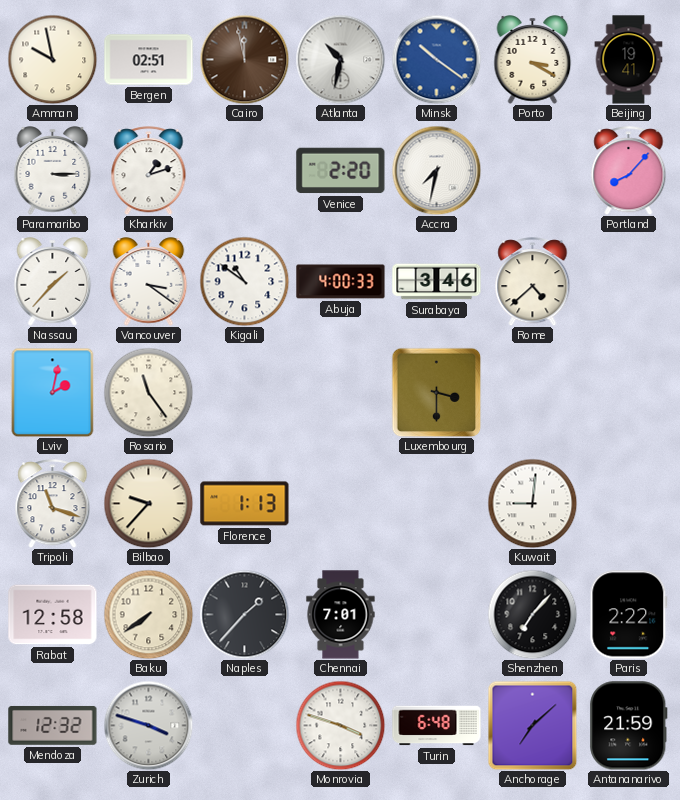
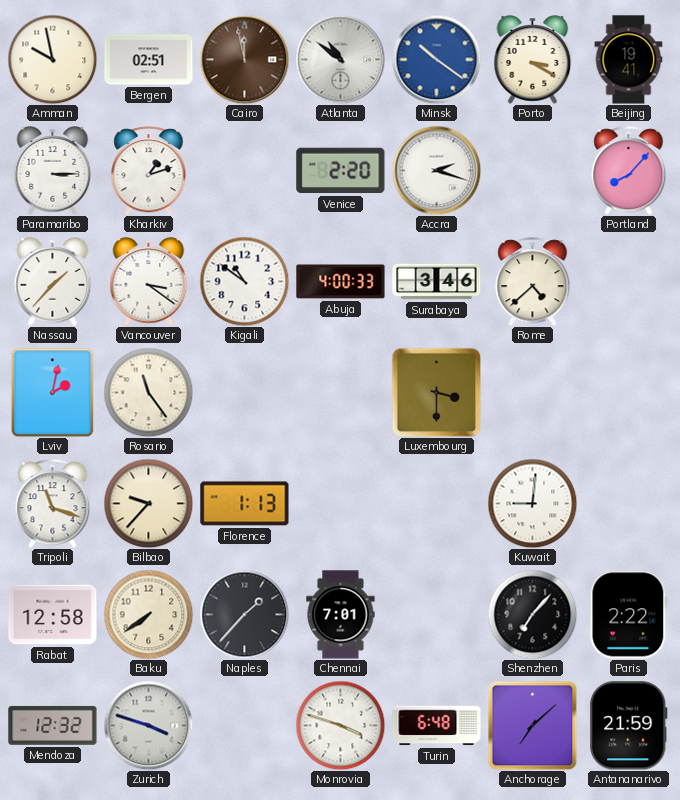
Atlanta: 10:32 -> 10:51 (340, 59)
Accra: 7:32 -> 2:18 (436, 170)
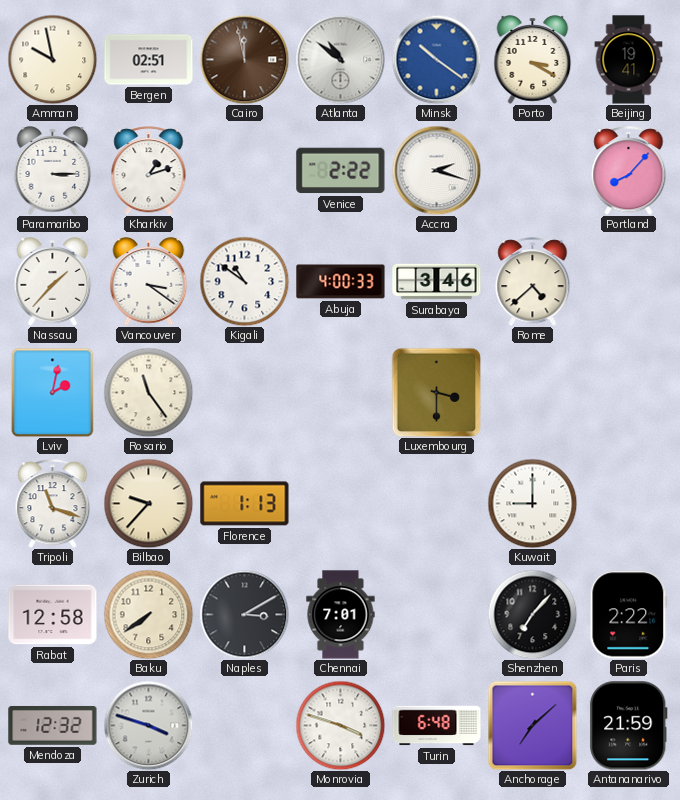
Venice: 2:20 -> 2:22 (341, 171)
Kuwait: 9:01 -> 9:00 (532, 503)
Naples: 1:37 -> 3:10 (244, 614)
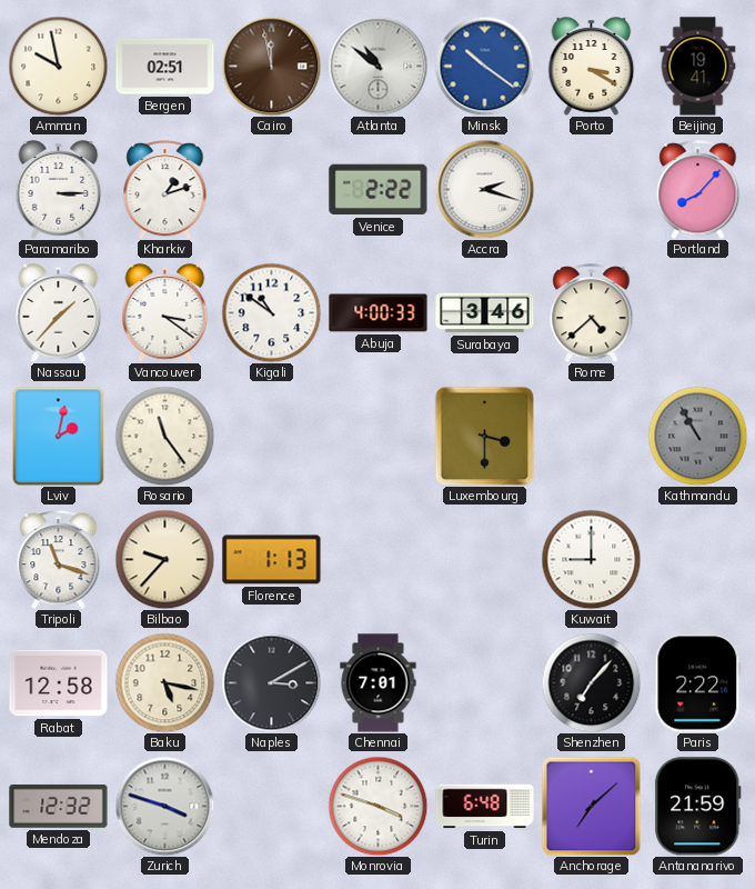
Kathmandu: none -> 10:55 (697, 436)
Baku: 7:39 -> 5:17 (164, 682)
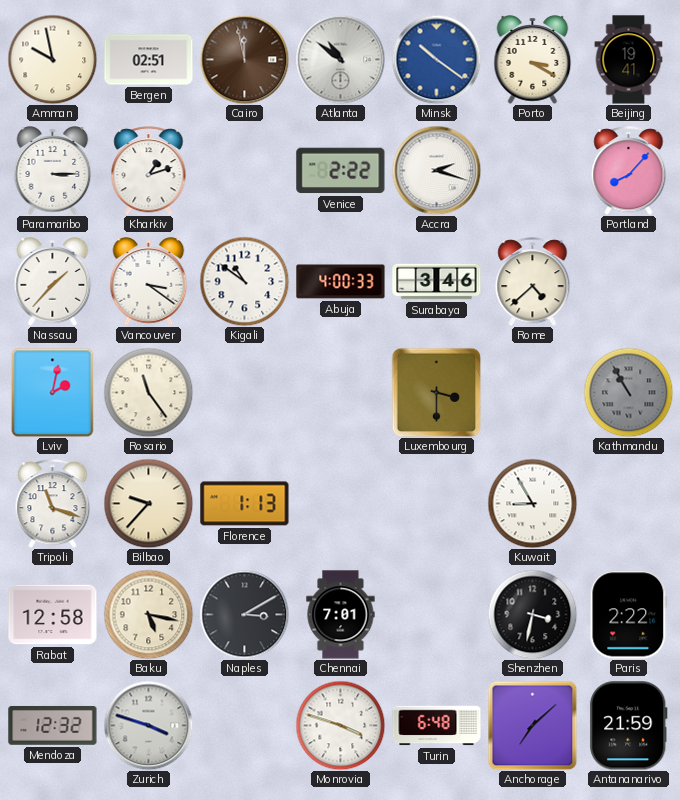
Kuwait: 9:00 -> 8:55 (532, 503)
Shenzhen: 7:07 -> 3:32 (532, 614)
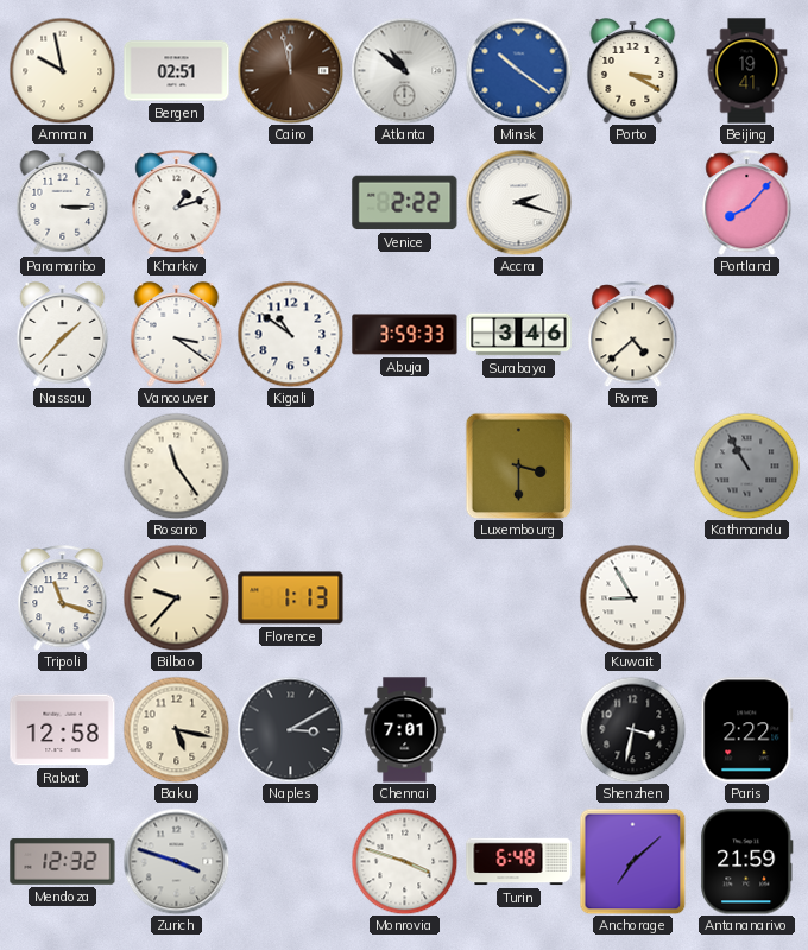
Abuja: 4:00 -> 3:59 (405, 335)
Lviv: 2:02 -> none (53, 392)
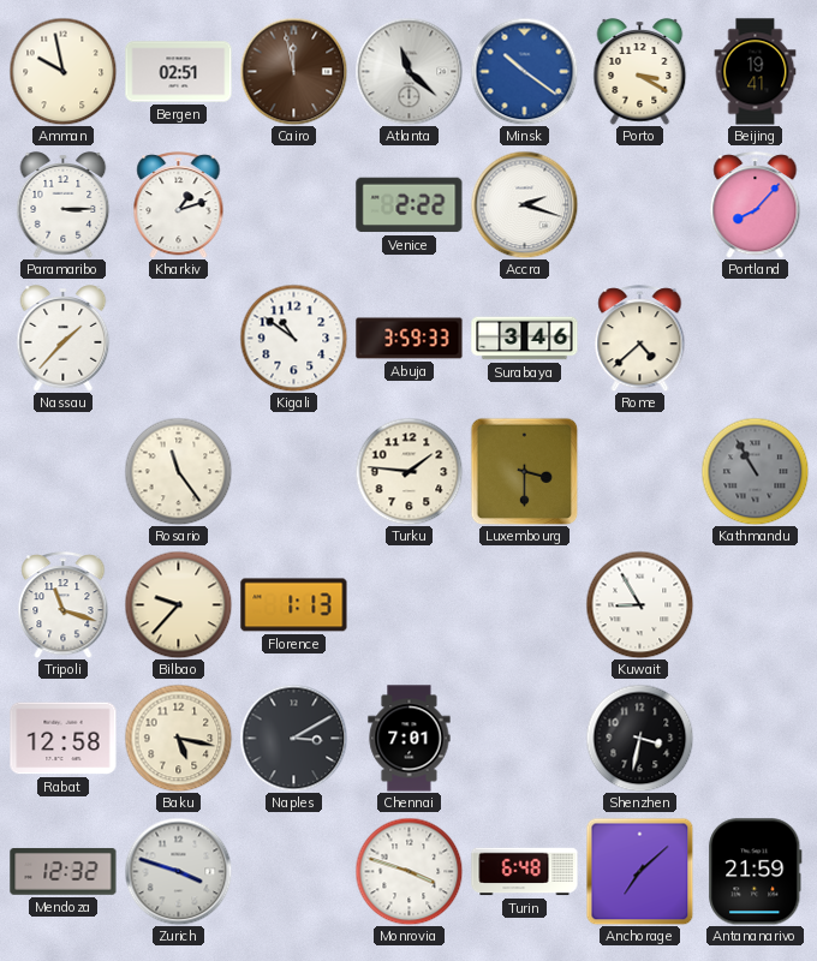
Atlanta: 10:51 -> 11:22 (408, 71)
Vancouver: 3:21 -> none (177, 335)
Turku: none -> 1:46 (408, 471)
Paris: 2:22 -> none (747, 730)
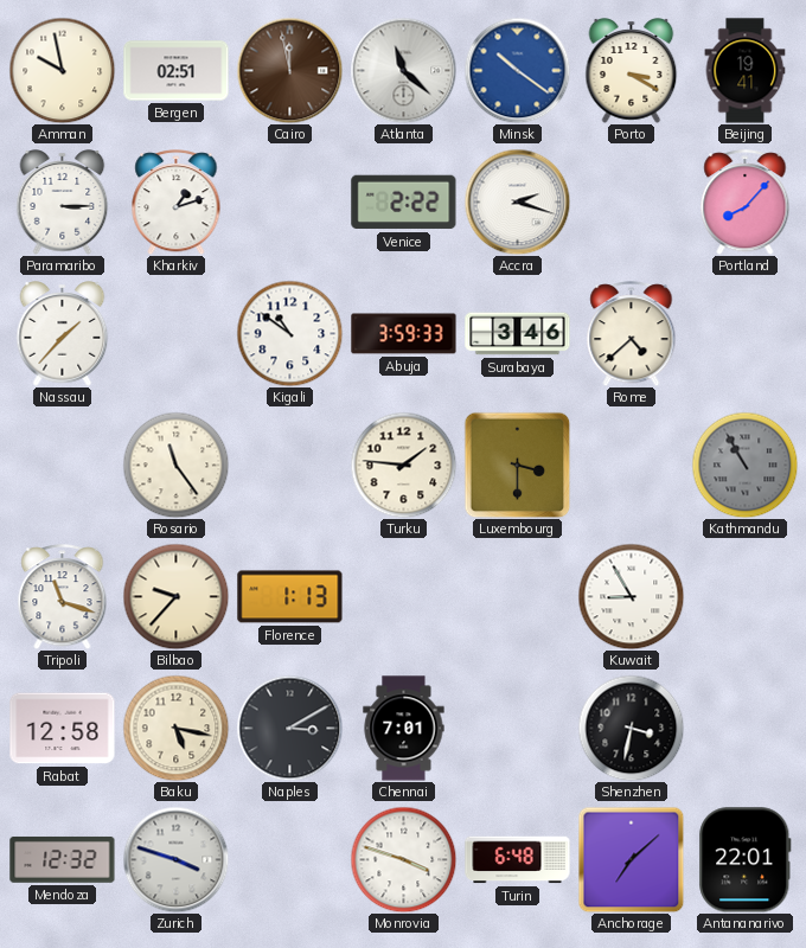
Antananarivo: 21:59 -> 22:01 (746, 860)
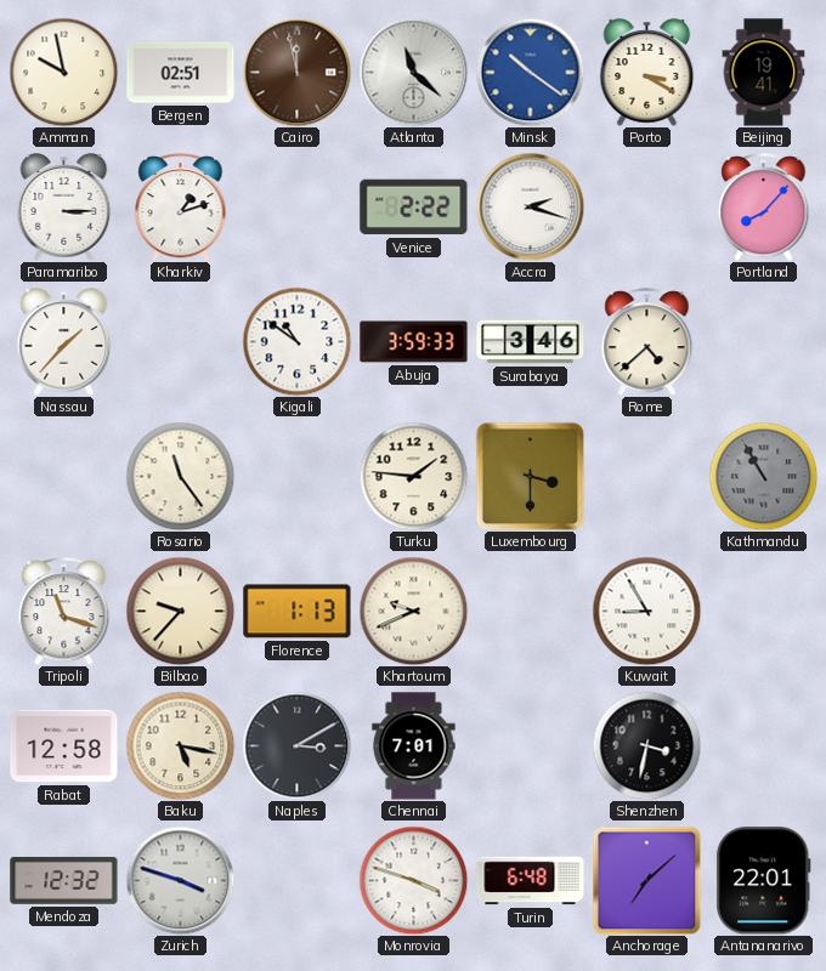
Khartoum: none -> 9:41 (413, 611)
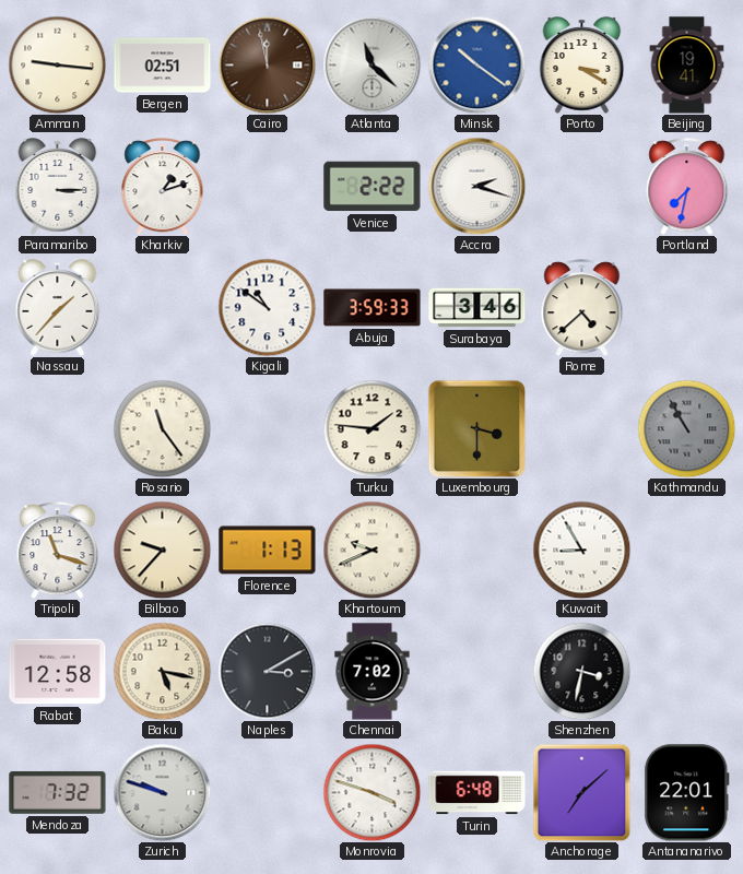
Amman: 9:58 -> 9:16 (57, 64)
Portland: 8:07 -> 7:32 (687, 187)
Chennai: 7:01 -> 7:02 (373, 672)
Mendoza: 12:32 -> 7:32 (58, 793)
Zurich: 3:48 -> 9:48 (162, 792)
